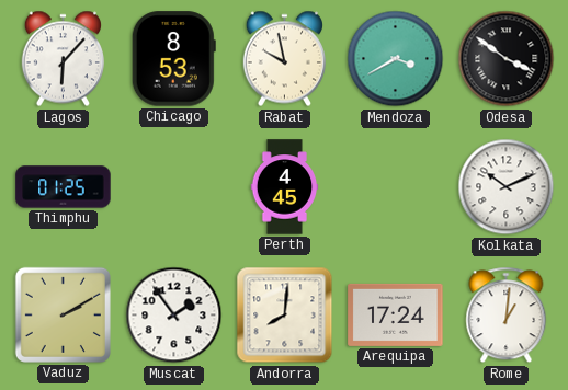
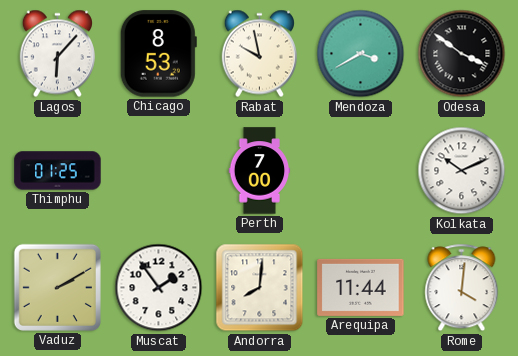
Perth: 4:45 -> 7:00 (260, 171)
Arequipa: 17:24 -> 11:44 (361, 287)
Rome: 1:01 -> 4:01 (462, 288)
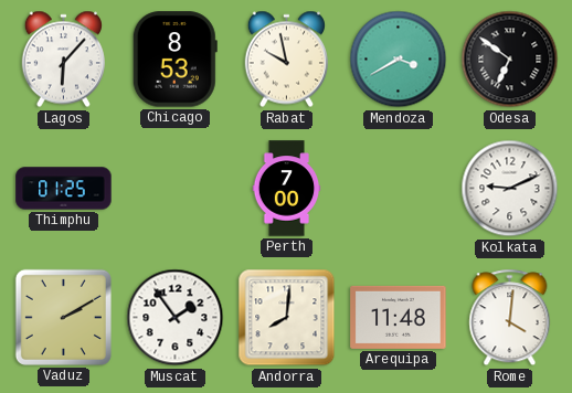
Odesa: 3:51 -> 6:51 (510, 60)
Kolkata: 10:11 -> 9:11 (510, 189)
Arequipa: 11:44 -> 11:48 (399, 317)
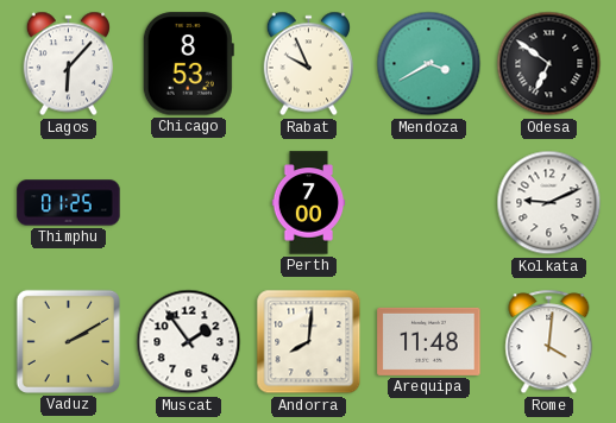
Rabat: 9:58 -> 9:56 (308, 64)
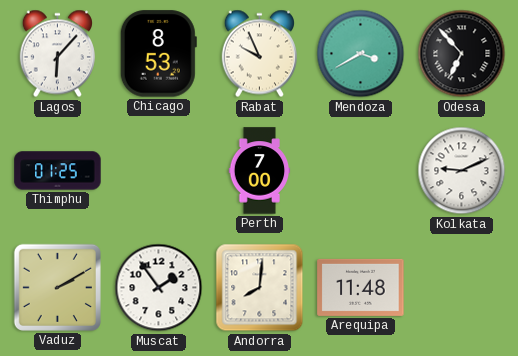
Odesa: 6:51 -> 6:53 (462, 54)
Rome: 4:01 -> none (549, 342)
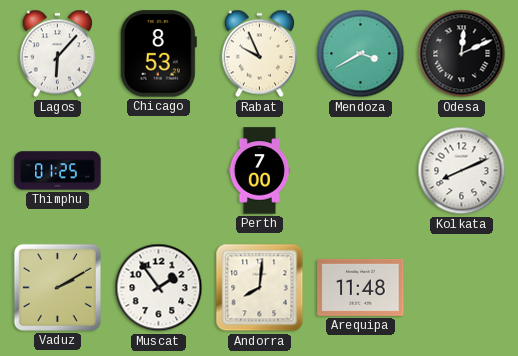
Odesa: 6:53 -> 12:11 (462, 54)
Kolkata: 9:11 -> 8:11 (462, 171)
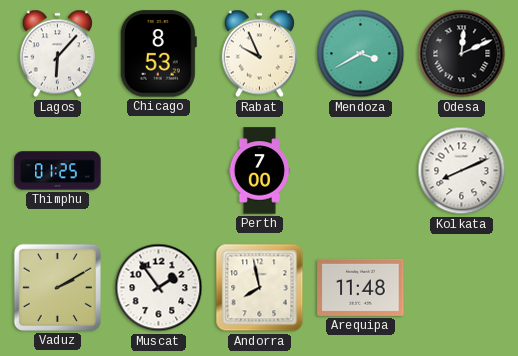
Andorra: 8:01 -> 7:58 (260, 288)
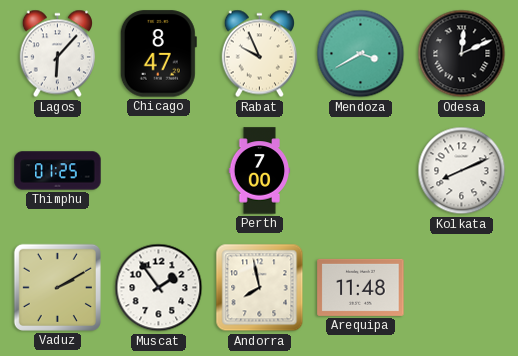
Chicago: 8:53 -> 8:47 (158, 54)
